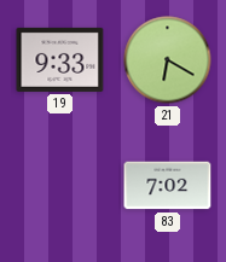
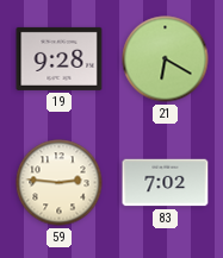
19: 9:33 -> 9:28 (60, 58)
59: none -> 2:46 (60, 183)
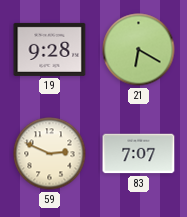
59: 2:46 -> 2:49 (50, 154)
83: 7:02 -> 7:07 (139, 154)
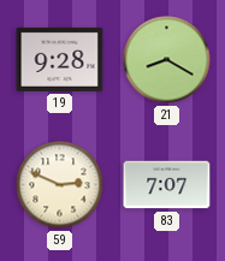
21: 6:20 -> 8:20 (167, 60)
